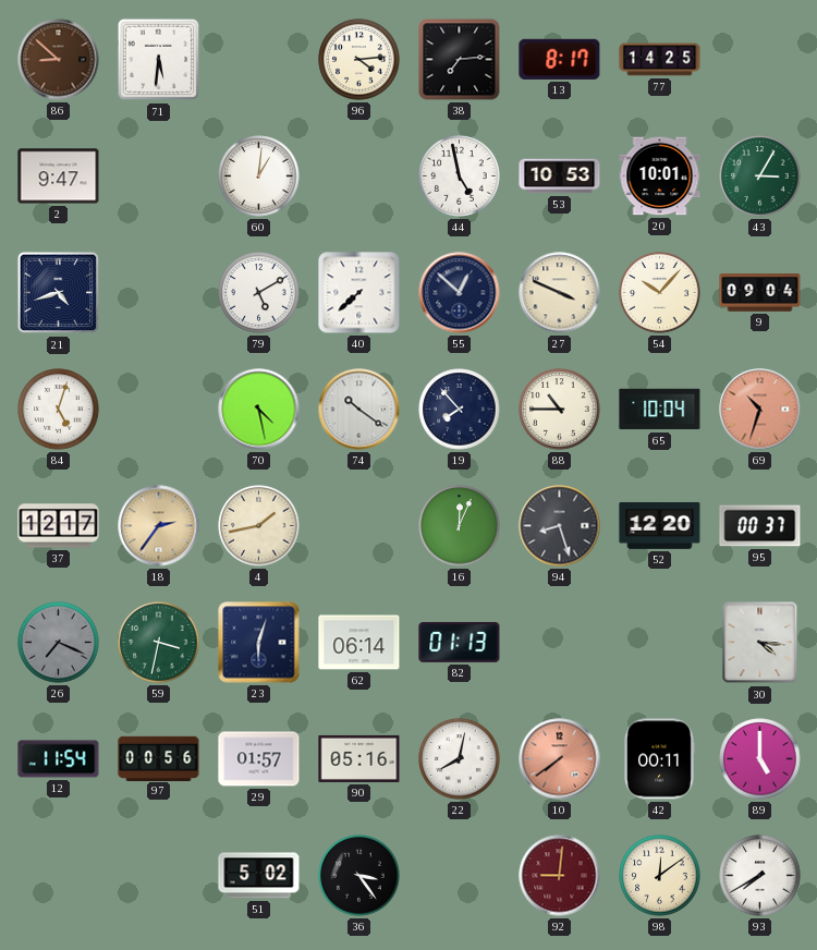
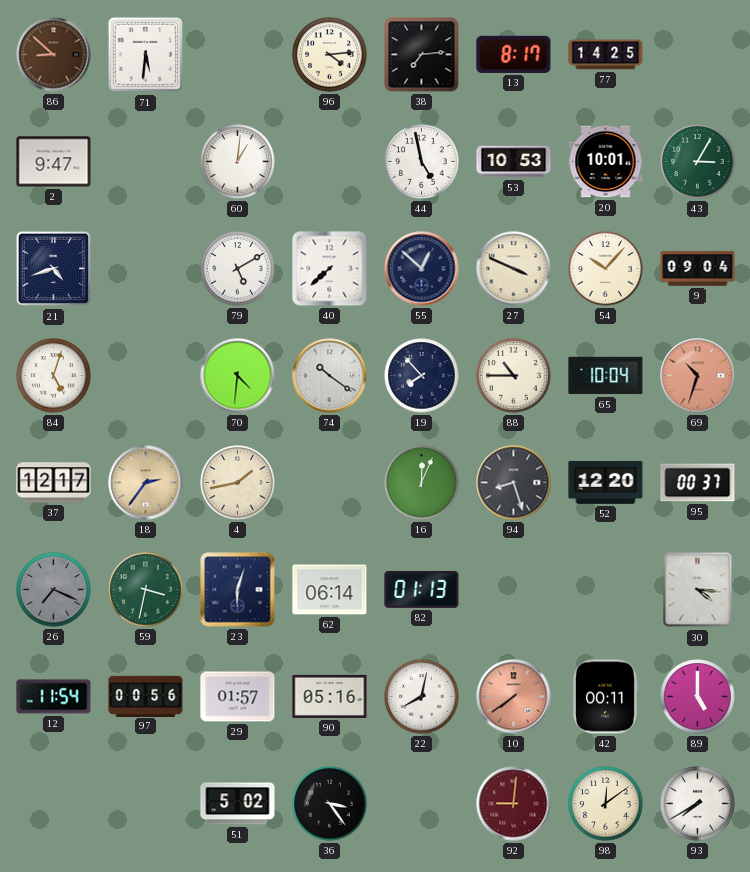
70: 4:28 -> 4:31 (238, 376)
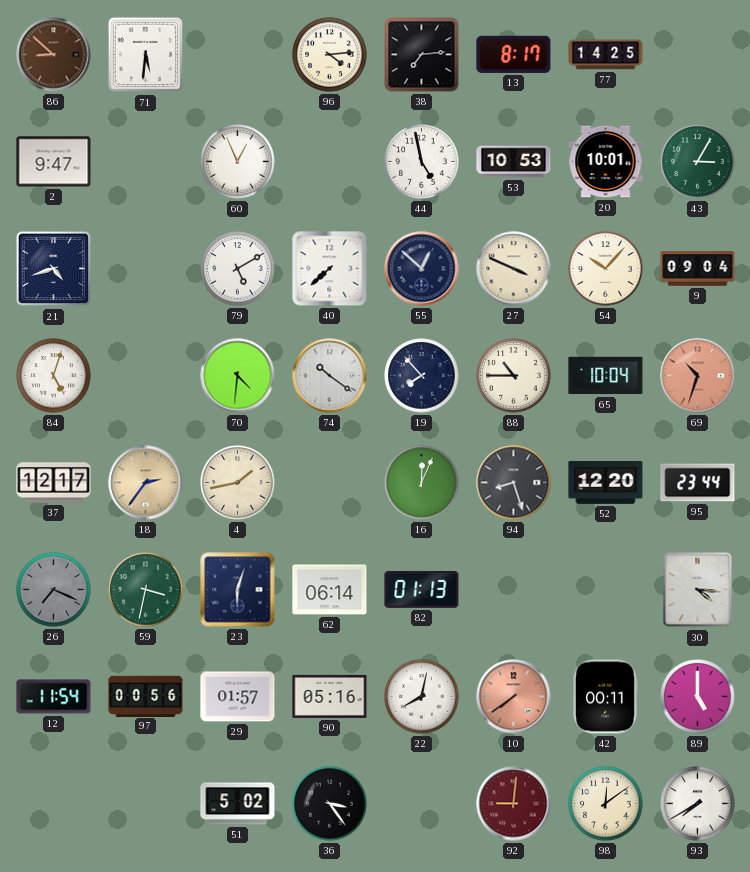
60: 1:01 -> 12:56 (238, 162)
95: 00:37 -> 23:44 (698, 483)
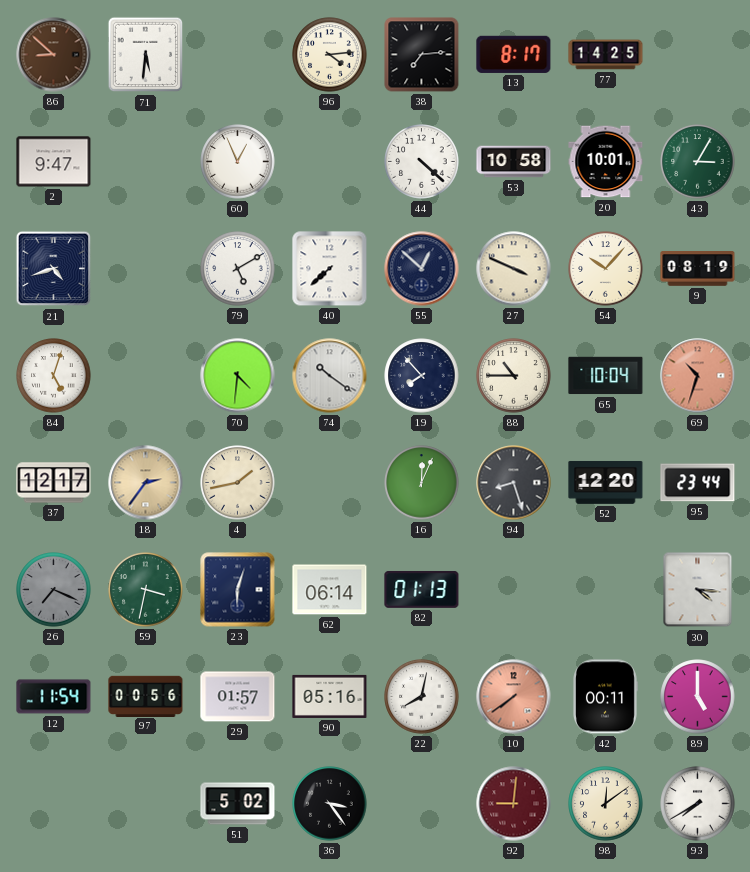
44: 4:58 -> 4:22 (422, 162)
53: 10:53 -> 10:58 (514, 162)
9: 09:04 -> 08:19 (698, 269)
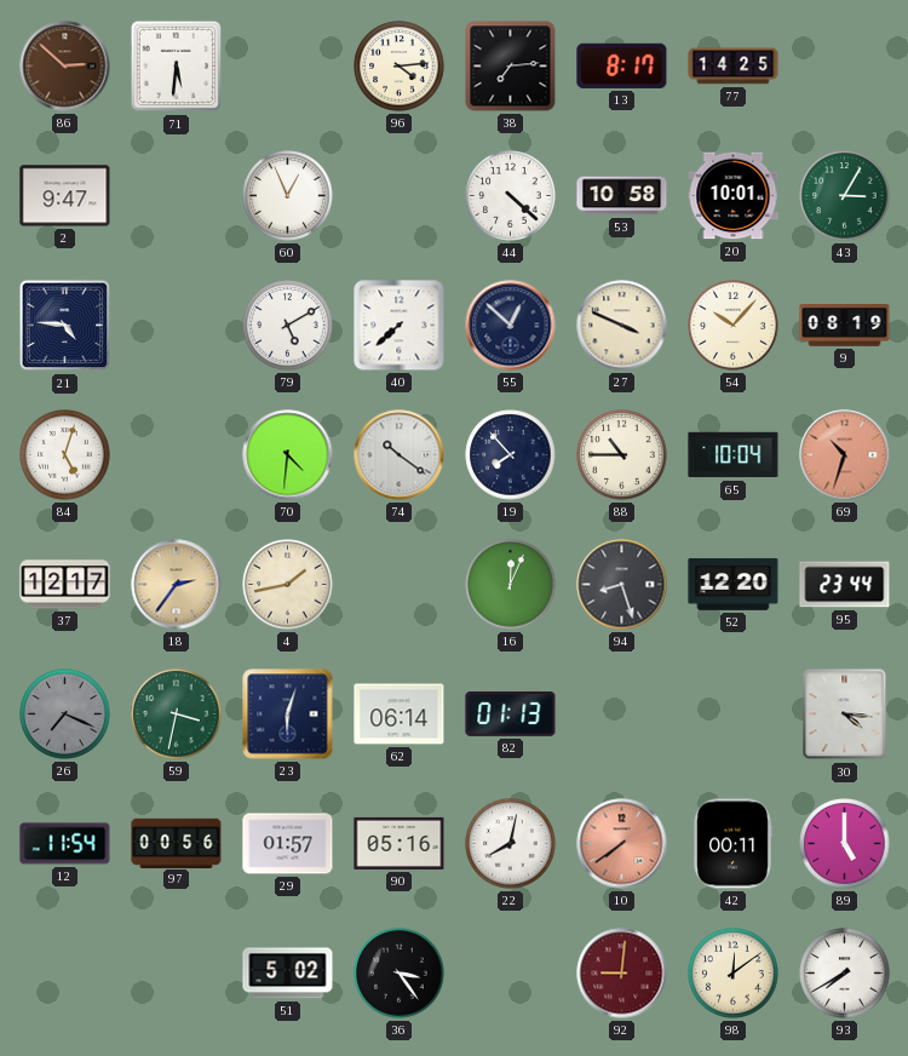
86: 8:52 -> 2:52 (65, 67)
21: 4:42 -> 4:46 (65, 326)
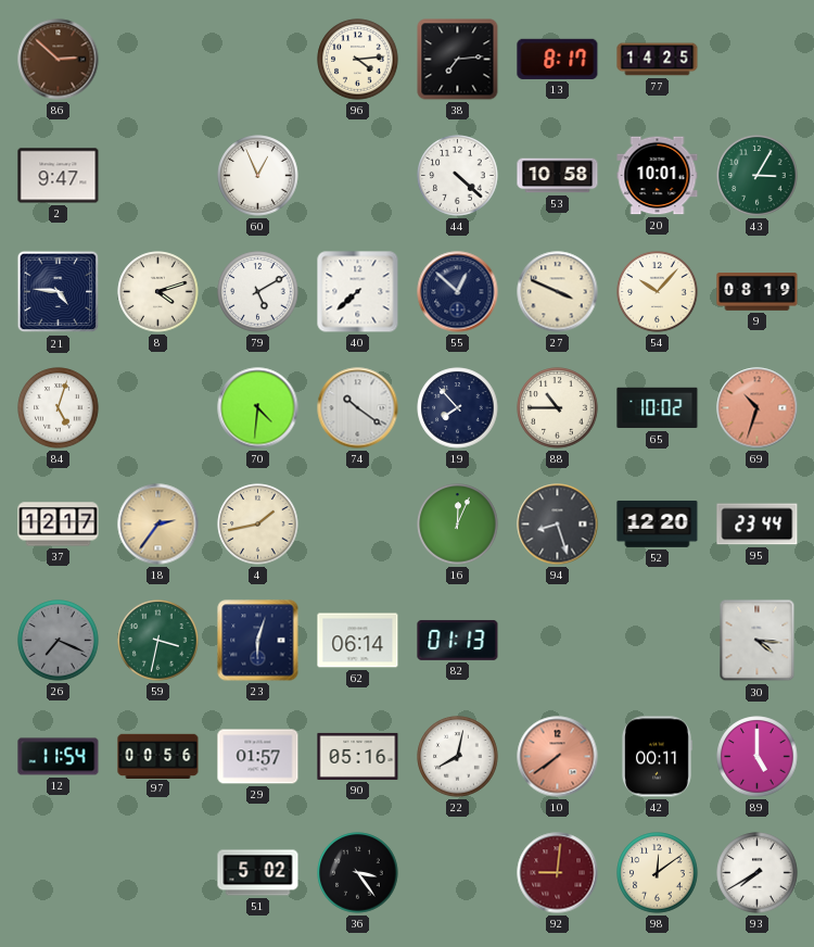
71: 5:31 -> none (177, 67)
8: none -> 4:12 (158, 292)
65: 10:04 -> 10:02 (658, 408)
